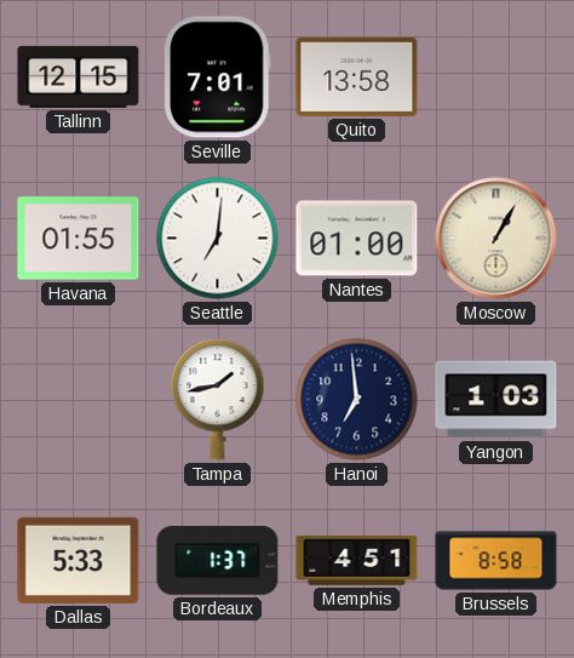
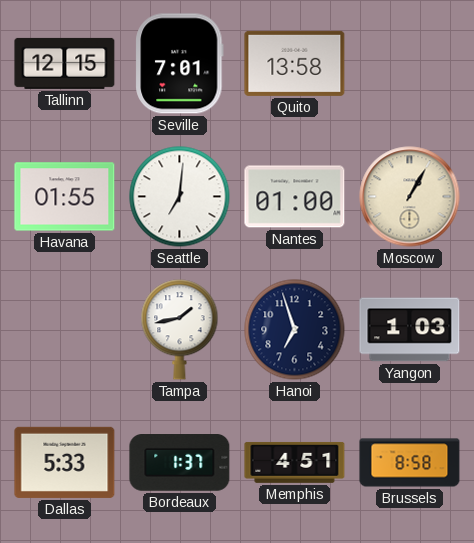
Hanoi: 6:59 -> 6:57 (295, 330)
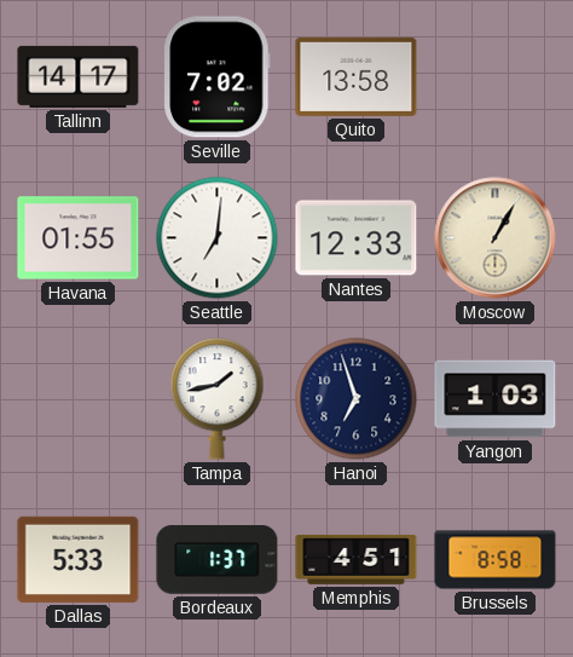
Tallinn: 12:15 -> 14:17 (79, 76)
Seville: 7:01 -> 7:02 (218, 77)
Nantes: 01:00 -> 12:33 (357, 238)
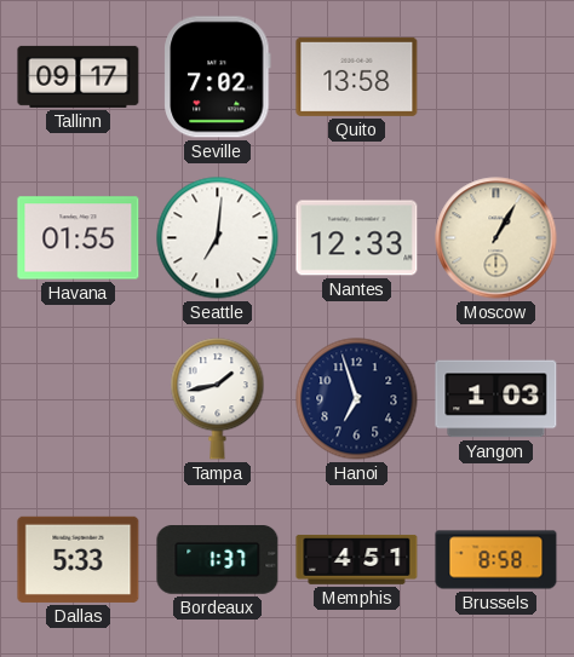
Tallinn: 14:17 -> 09:17 (79, 76)
